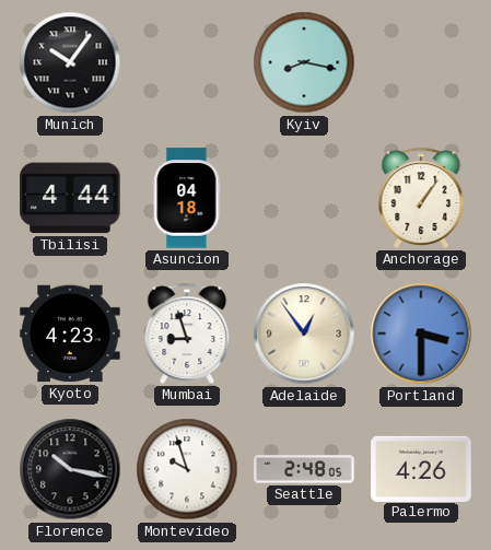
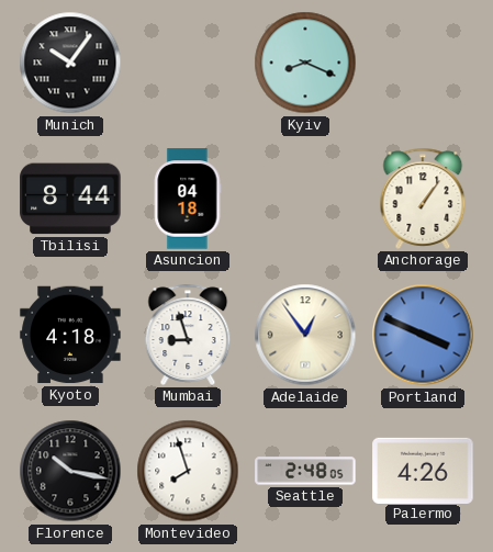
Kyiv: 8:17 -> 8:19 (305, 63)
Tbilisi: 4:44 -> 8:44 (70, 199)
Kyoto: 4:23 -> 4:18 (70, 335)
Portland: 3:30 -> 3:49 (423, 335)
Montevideo: 9:57 -> 7:57 (188, 471)
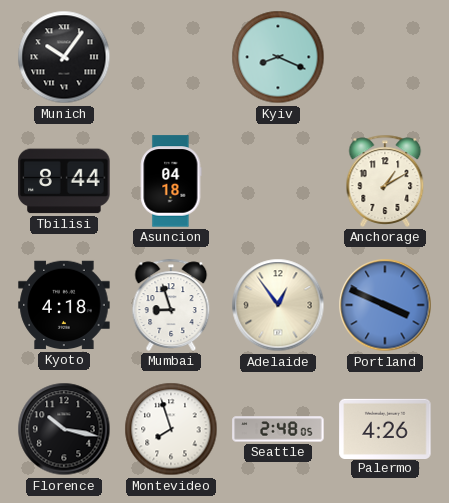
Anchorage: 1:06 -> 1:10 (385, 181)
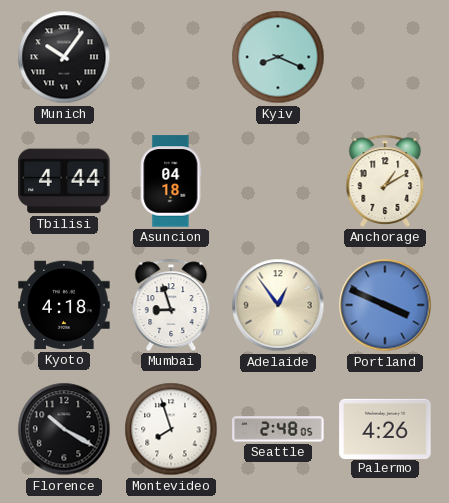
Tbilisi: 8:44 -> 4:44 (64, 181)
Florence: 10:17 -> 10:20 (64, 429)
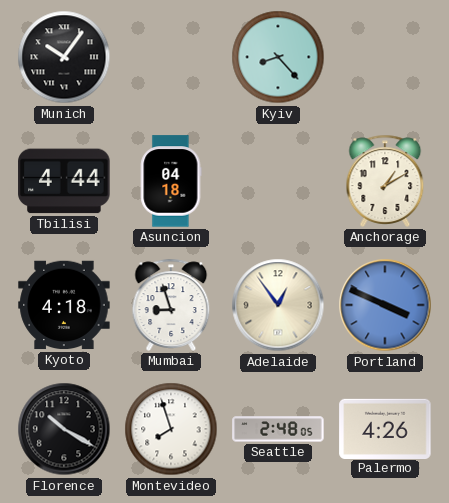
Kyiv: 8:19 -> 8:23 (278, 57)
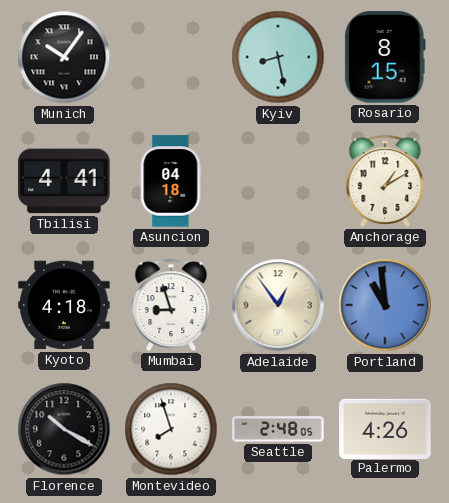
Kyiv: 8:23 -> 8:28 (278, 57)
Rosario: none -> 8:15 (385, 57)
Tbilisi: 4:44 -> 4:41 (64, 181)
Portland: 3:49 -> 10:59 (385, 305)
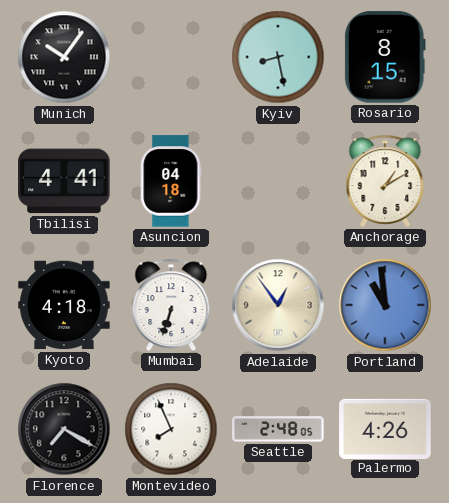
Mumbai: 8:57 -> 6:33 (171, 305)
Florence: 10:20 -> 7:20 (64, 429)
Montevideo: 7:57 -> 7:56 (171, 429)
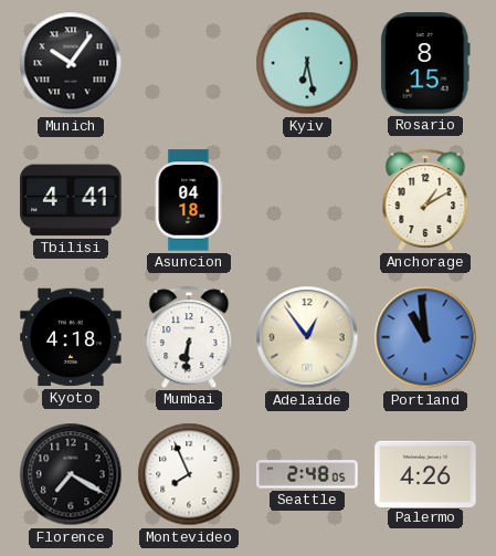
Kyiv: 8:28 -> 6:28 (307, 63)
Mumbai: 6:33 -> 6:31 (189, 337)
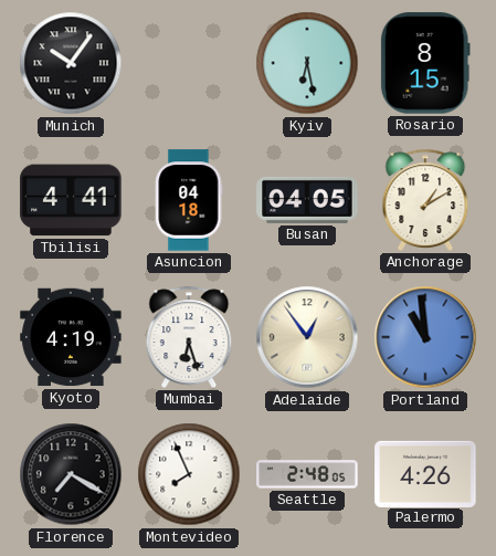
Busan: none -> 04:05 (307, 200)
Kyoto: 4:18 -> 4:19 (71, 337)
Mumbai: 6:31 -> 6:27 (189, 337)
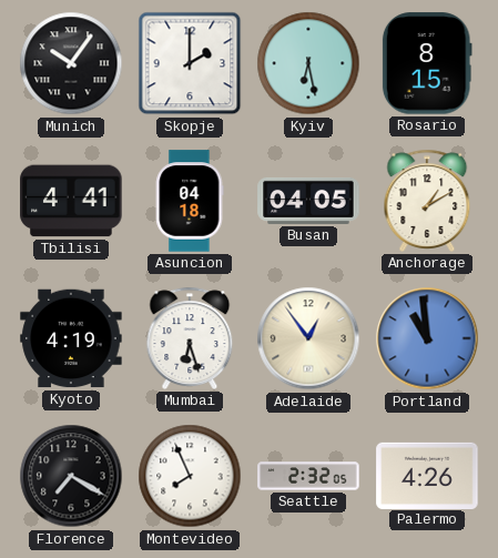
Skopje: none -> 2:00 (190, 63)
Seattle: 2:48 -> 2:32 (308, 476)
